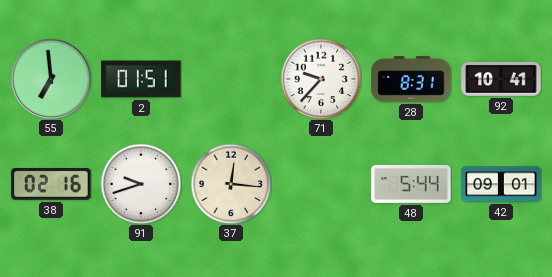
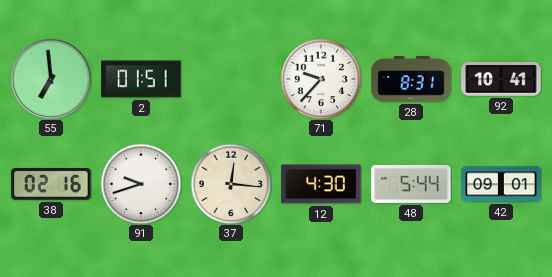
12: none -> 4:30 (321, 184)
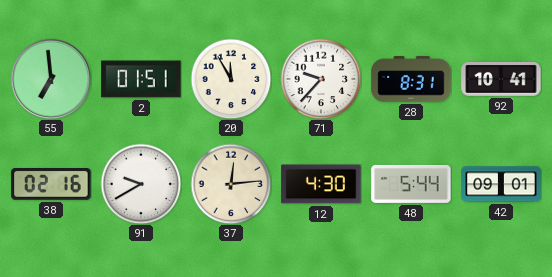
20: none -> 11:55 (231, 79)
91: 9:42 -> 9:40 (141, 184)
37: 12:16 -> 12:14 (231, 184)
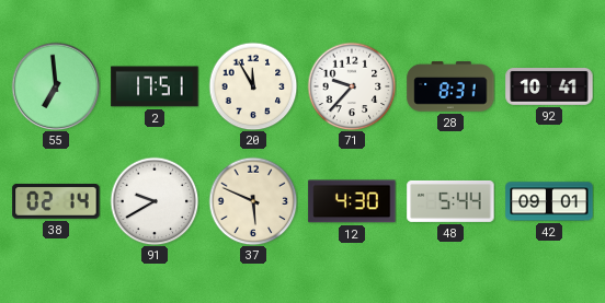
2: 01:51 -> 17:51 (155, 86)
38: 02:16 -> 02:14 (56, 202)
37: 12:14 -> 5:49 (253, 201)
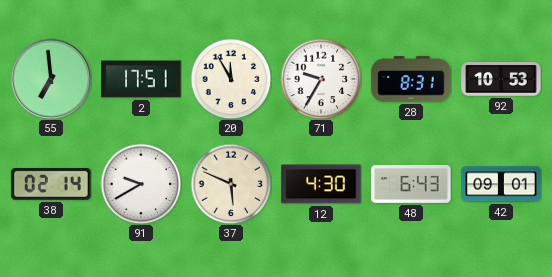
71: 9:37 -> 9:35 (321, 79)
92: 10:41 -> 10:53 (501, 80)
48: 5:44 -> 6:43 (411, 184)
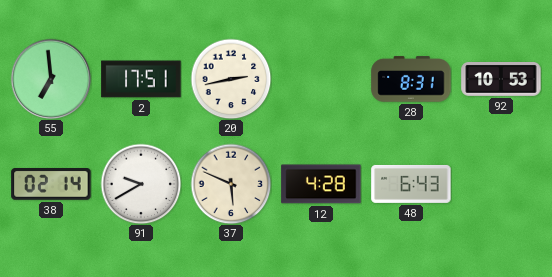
20: 11:55 -> 2:43 (231, 79)
71: 9:35 -> none (321, 79)
12: 4:30 -> 4:28 (321, 184)
42: 09:01 -> none (501, 184)
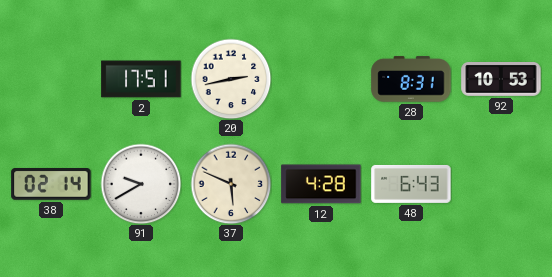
55: 6:59 -> none (51, 79)
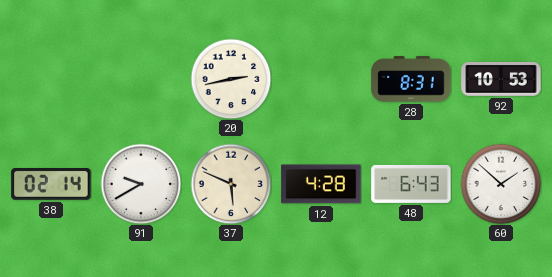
2: 17:51 -> none (141, 79)
60: none -> 1:52 (501, 184)
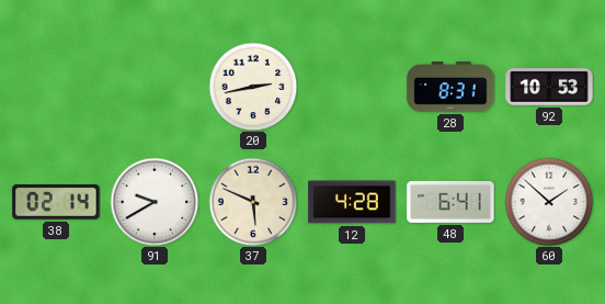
48: 6:43 -> 6:41 (450, 202)
